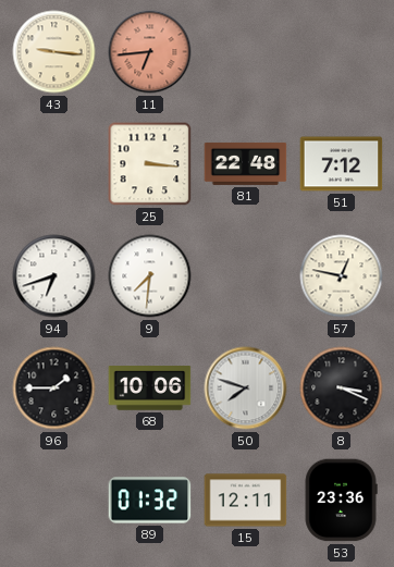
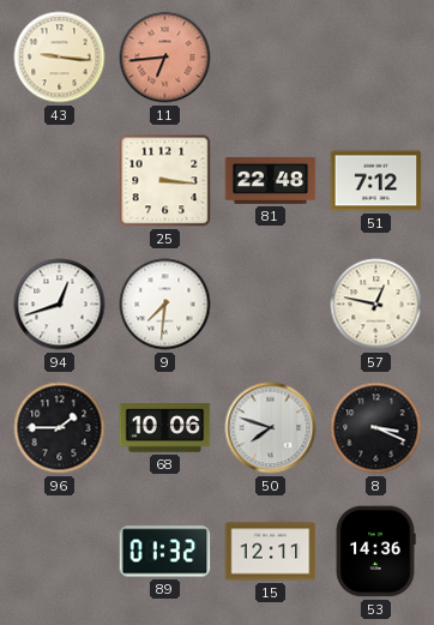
94: 6:42 -> 12:42 (60, 305)
53: 23:36 -> 14:36 (375, 552)
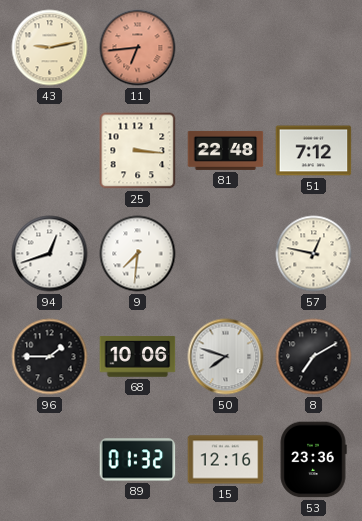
43: 9:16 -> 9:13 (50, 48)
8: 3:19 -> 7:10 (314, 357)
15: 12:11 -> 12:16 (226, 460)
53: 14:36 -> 23:36 (313, 460)
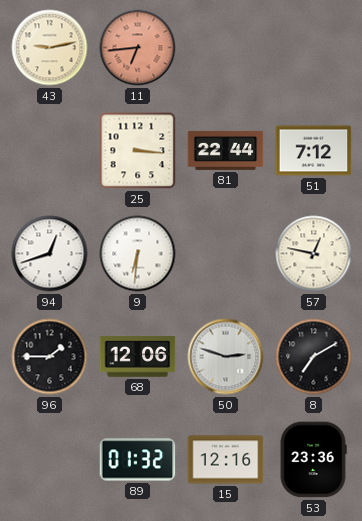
81: 22:48 -> 22:44 (226, 150)
9: 7:31 -> 6:31 (138, 254)
68: 10:06 -> 12:06 (138, 357)
50: 7:48 -> 2:48 (226, 357)
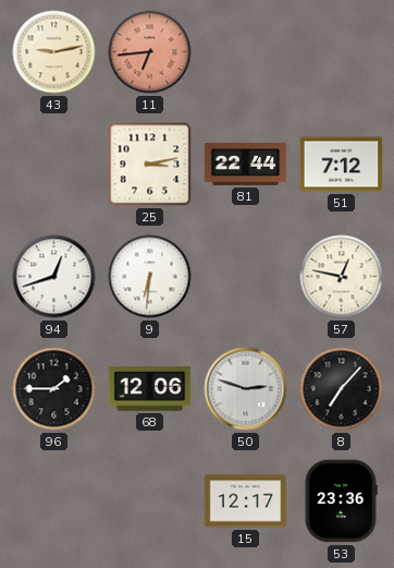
25: 3:16 -> 3:13 (150, 165)
8: 7:10 -> 7:07 (342, 389)
89: 01:32 -> none (138, 460)
15: 12:16 -> 12:17 (246, 501)
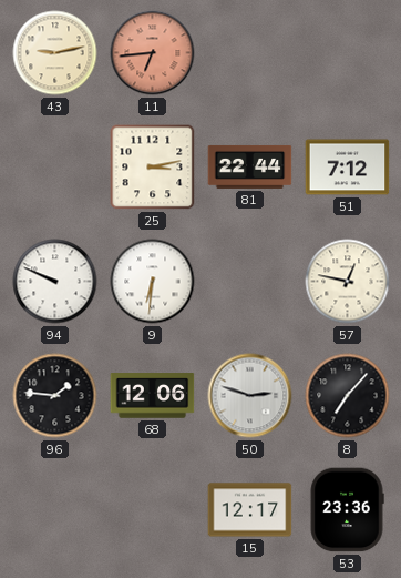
94: 12:42 -> 9:49 (55, 282)
96: 1:45 -> 1:46 (55, 396)
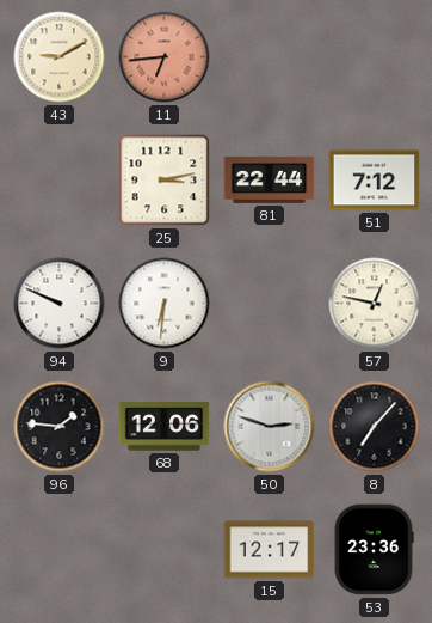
43: 9:13 -> 9:10 (60, 57)
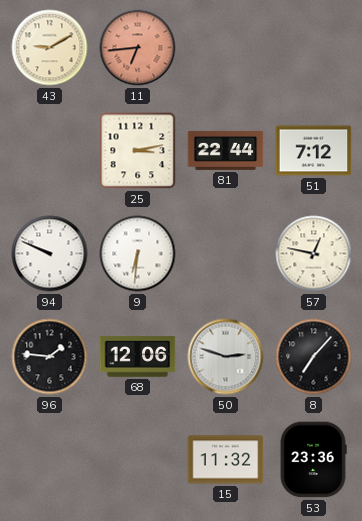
15: 12:17 -> 11:32 (226, 460)
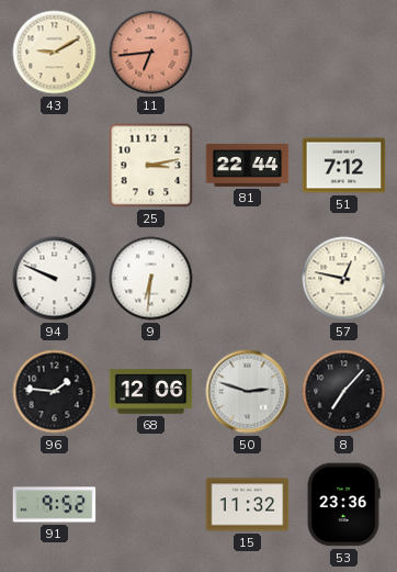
91: none -> 9:52 (55, 505)
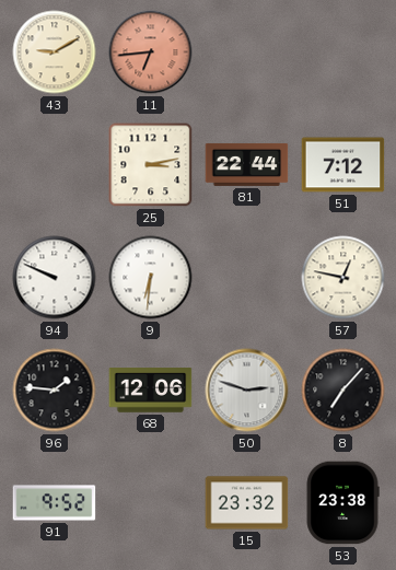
15: 11:32 -> 23:32 (247, 503)
53: 23:36 -> 23:38 (342, 503)
